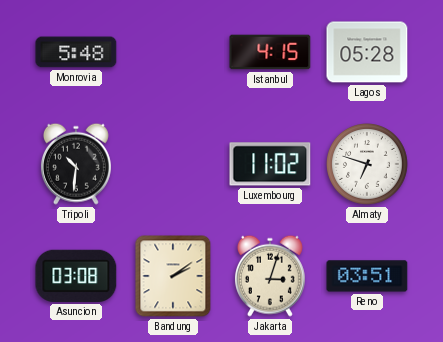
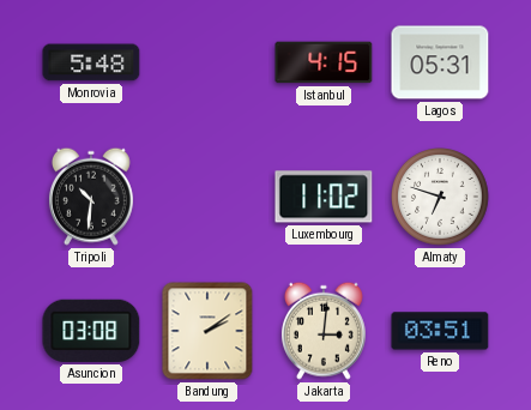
Lagos: 05:28 -> 05:31 (440, 62)
Jakarta: 3:03 -> 3:01 (324, 331)
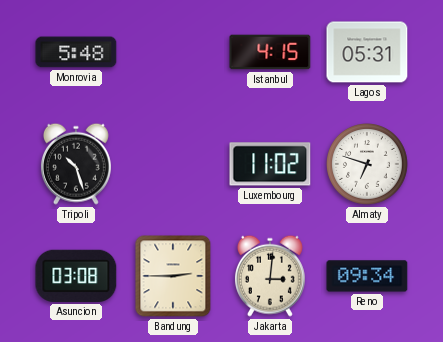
Tripoli: 10:31 -> 10:27 (76, 164)
Bandung: 2:09 -> 2:45 (173, 276)
Reno: 03:51 -> 09:34 (367, 276)
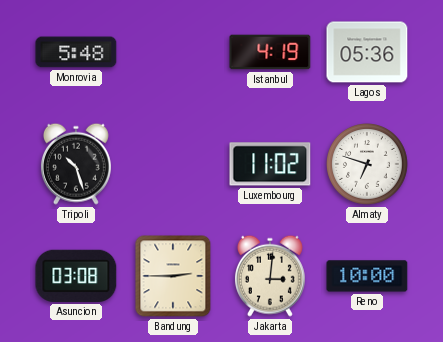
Istanbul: 4:15 -> 4:19 (270, 52)
Lagos: 05:31 -> 05:36 (367, 52)
Reno: 09:34 -> 10:00 (367, 276)
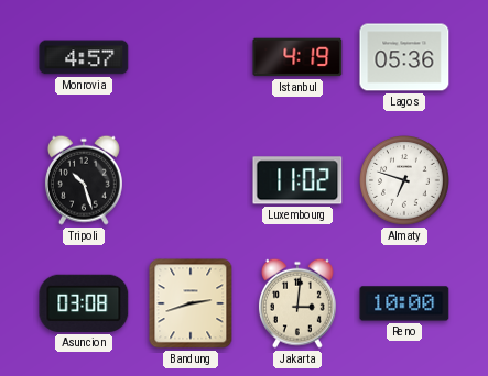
Monrovia: 5:48 -> 4:57 (84, 57)
Bandung: 2:45 -> 2:42 (191, 303)
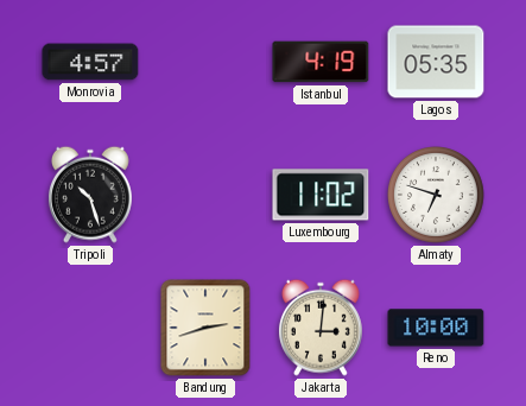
Lagos: 05:36 -> 05:35 (436, 62)
Asuncion: 03:08 -> none (84, 303)
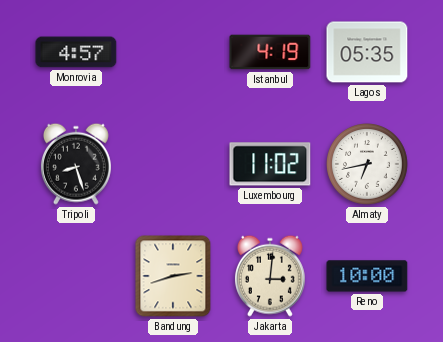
Tripoli: 10:27 -> 8:27 (76, 164)
Almaty: 6:48 -> 6:43 (368, 165)
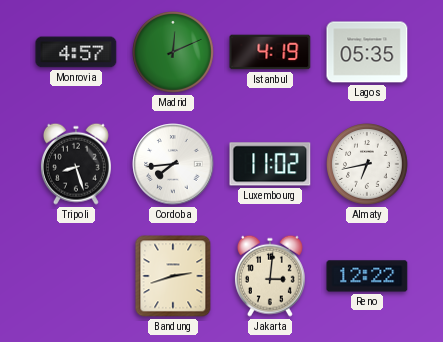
Madrid: none -> 12:11 (174, 53)
Cordoba: none -> 7:44 (173, 164)
Reno: 10:00 -> 12:22 (367, 276)
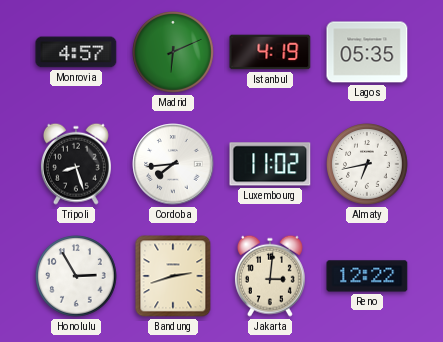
Madrid: 12:11 -> 6:11 (174, 53)
Honolulu: none -> 2:55 (77, 277)
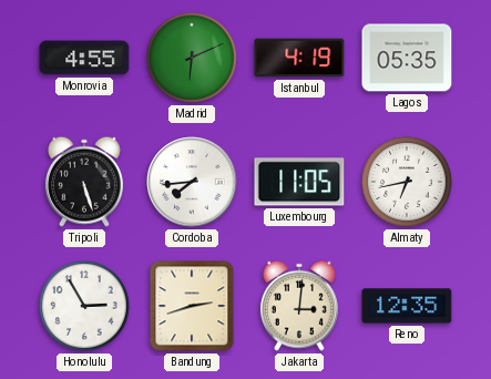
Monrovia: 4:57 -> 4:55 (84, 58)
Tripoli: 8:27 -> 5:27 (84, 182)
Luxembourg: 11:02 -> 11:05 (299, 182)
Reno: 12:22 -> 12:35 (407, 306)
